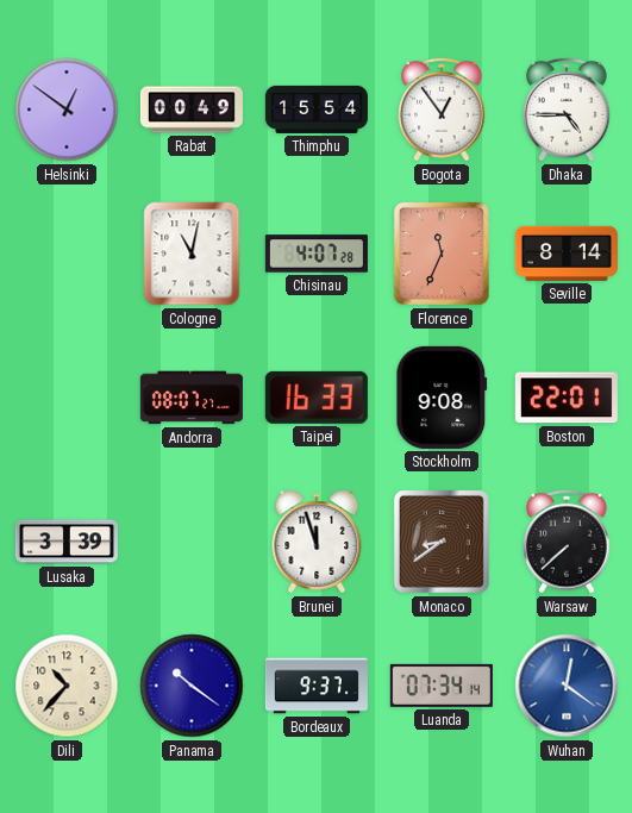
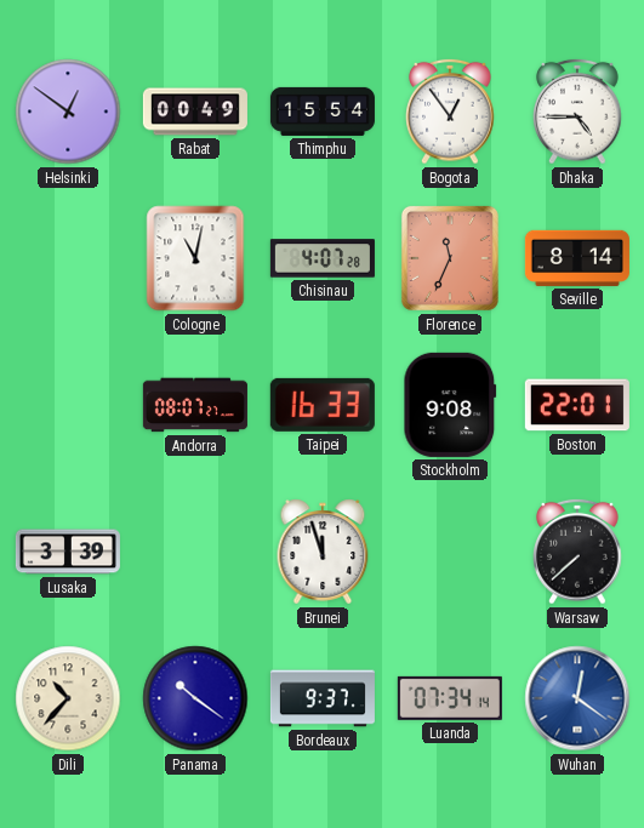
Monaco: 8:39 -> none (442, 542)
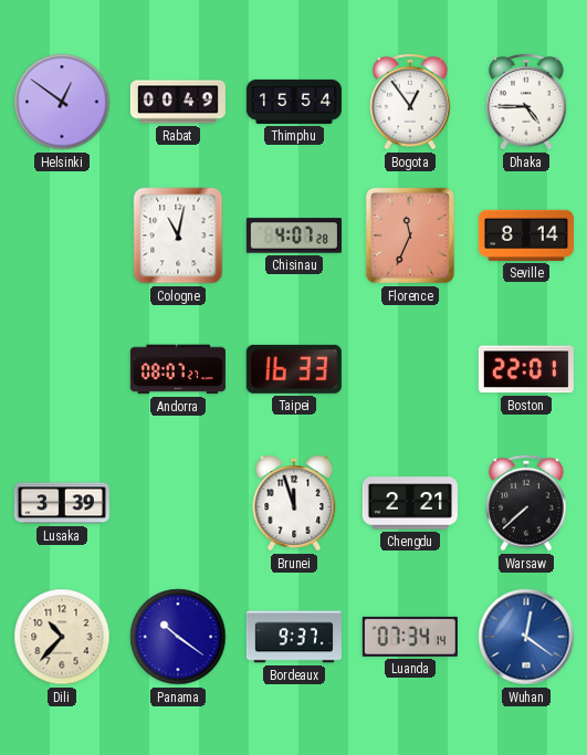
Stockholm: 9:08 -> none (450, 405)
Chengdu: none -> 2:21 (410, 503)
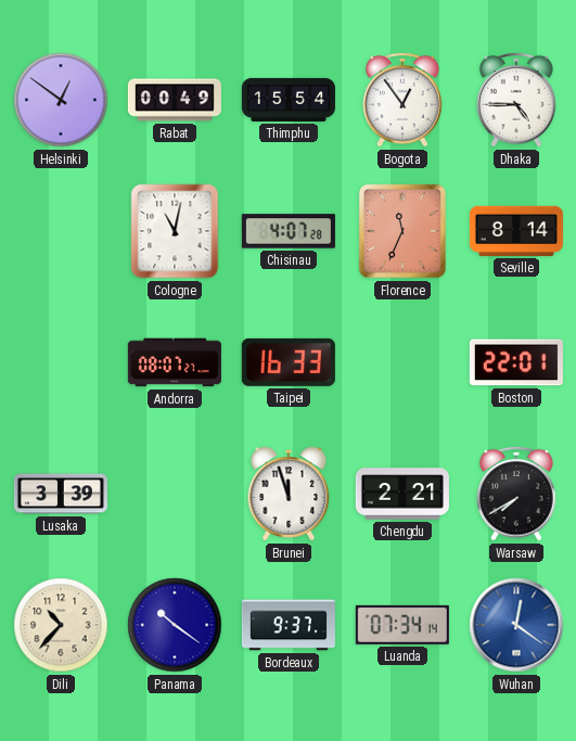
Warsaw: 7:38 -> 7:40 (516, 494)
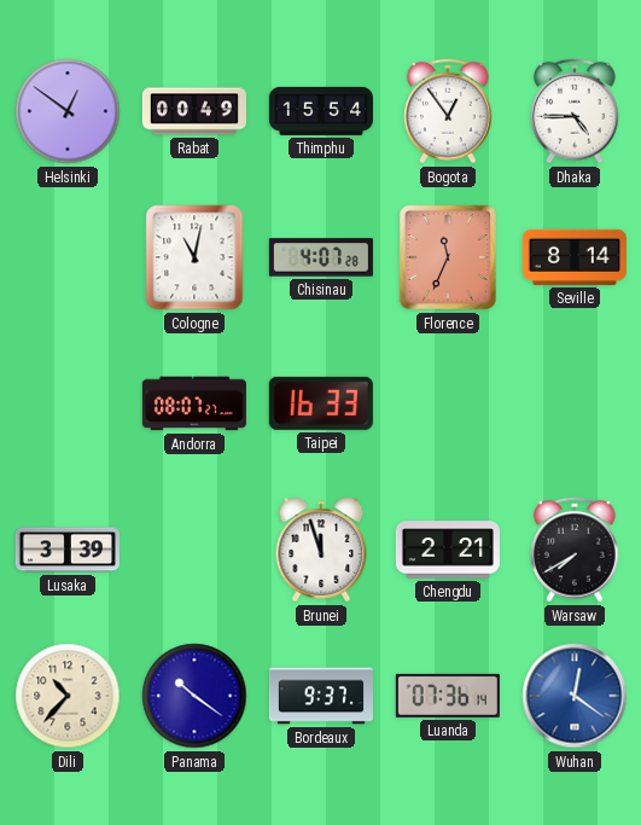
Boston: 22:01 -> none (516, 362)
Luanda: 07:34 -> 07:36 (448, 696)
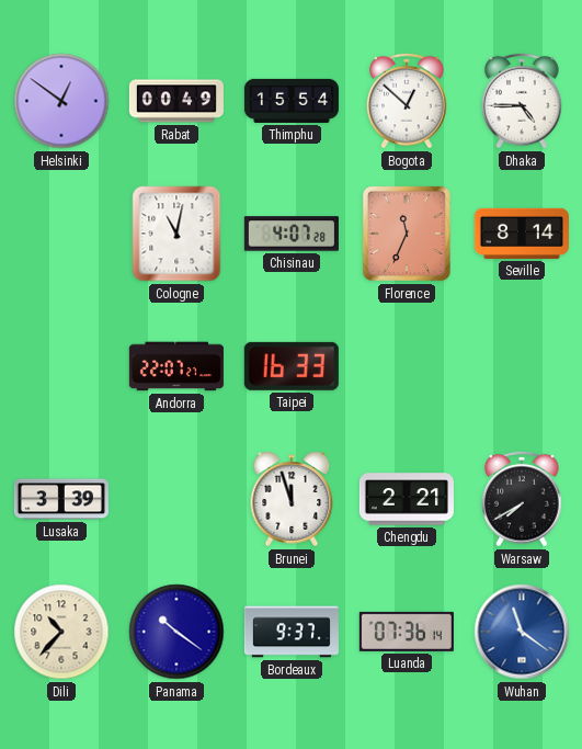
Bogota: 12:54 -> 12:52 (407, 101)
Andorra: 08:07 -> 22:07 (176, 366)
Wuhan: 12:21 -> 11:21 (522, 632)
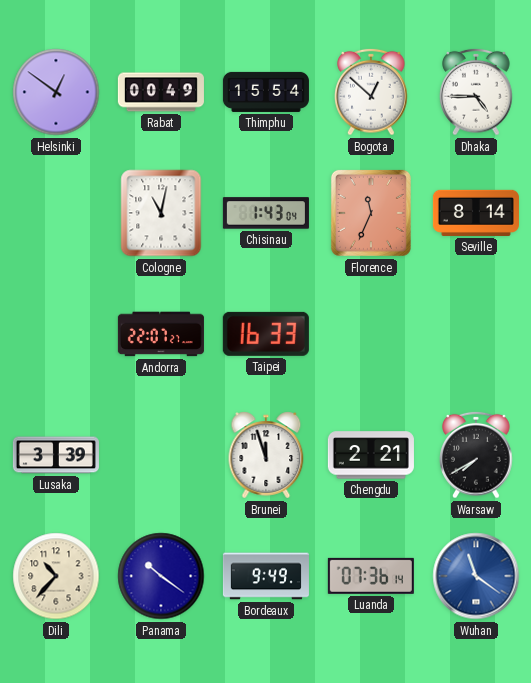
Chisinau: 4:07 -> 1:43 (266, 213)
Bordeaux: 9:37 -> 9:49 (266, 576)
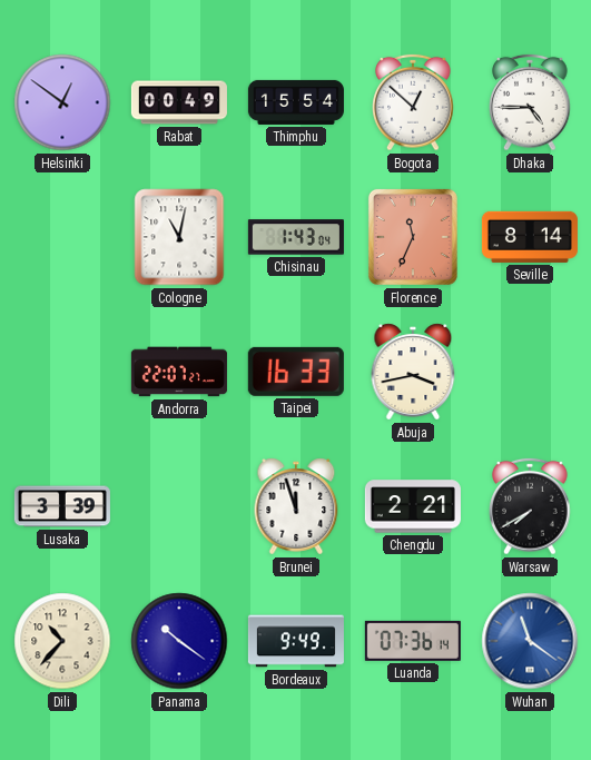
Abuja: none -> 3:43 (413, 372)
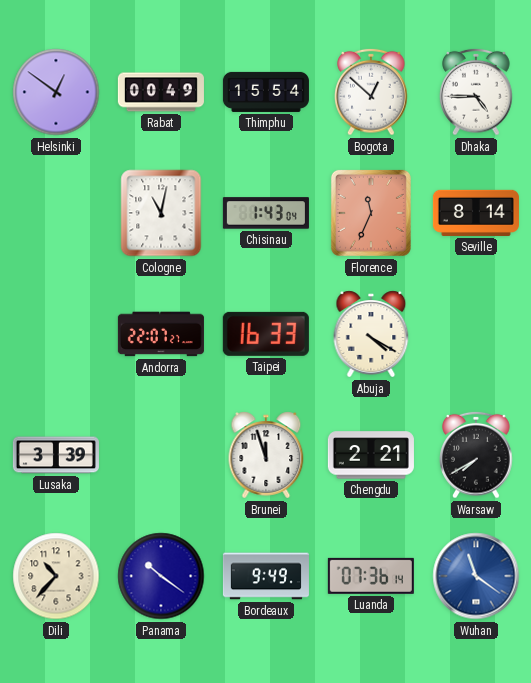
Abuja: 3:43 -> 4:20 (371, 334)
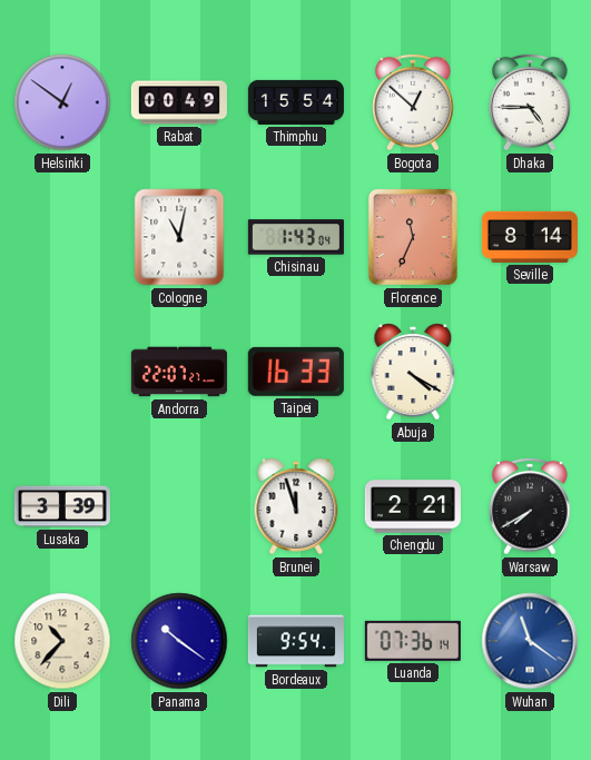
Bordeaux: 9:49 -> 9:54 (296, 641)
